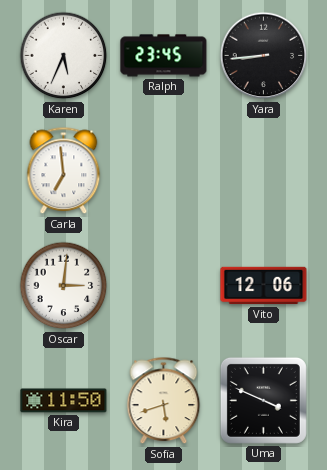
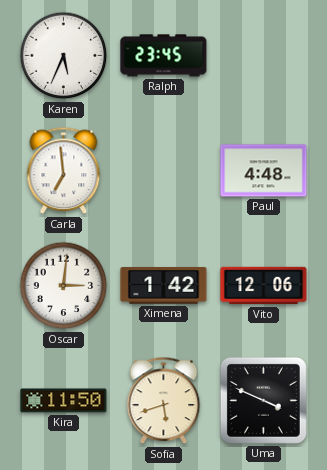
Yara: 8:44 -> none (264, 56)
Paul: none -> 4:48 (264, 171)
Ximena: none -> 1:42 (164, 286)
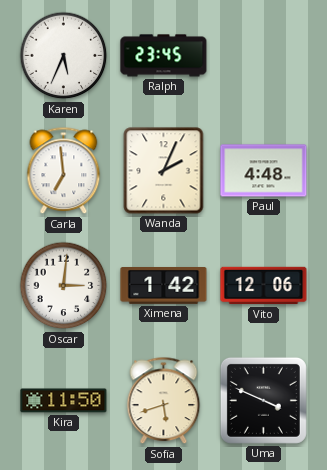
Wanda: none -> 2:04 (164, 171)
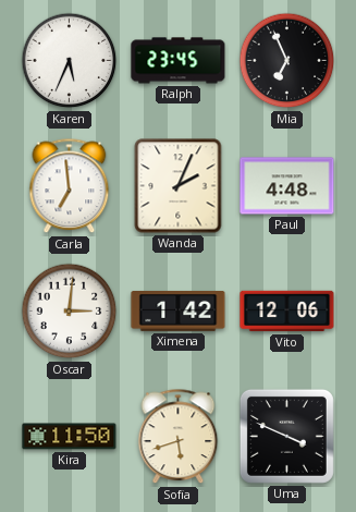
Mia: none -> 6:56 (287, 61)
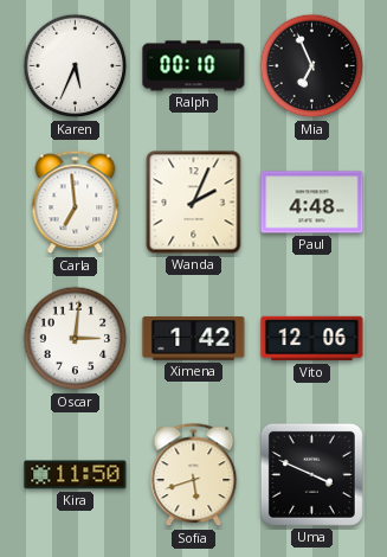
Ralph: 23:45 -> 00:10 (194, 66)
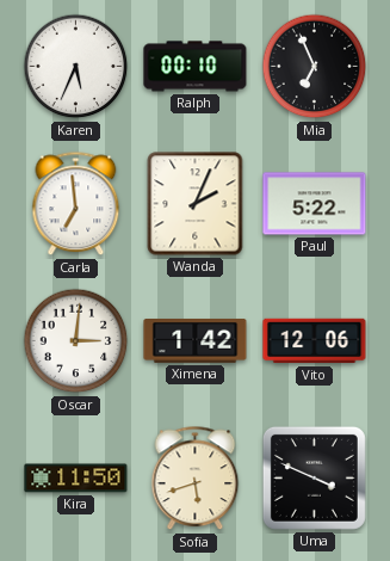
Paul: 4:48 -> 5:22 (315, 204)
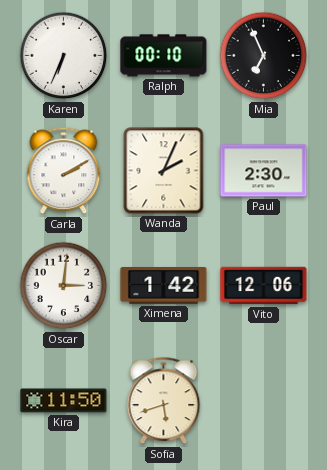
Karen: 5:34 -> 6:34 (64, 56)
Carla: 6:59 -> 2:10 (64, 171)
Paul: 5:22 -> 2:30 (264, 171)
Uma: 3:49 -> none (314, 477)
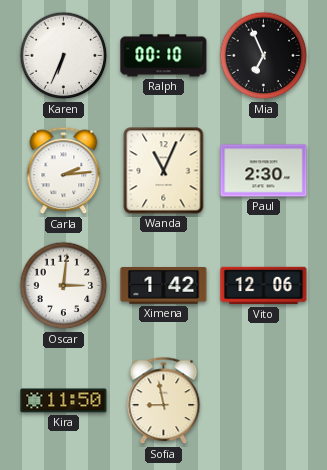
Carla: 2:10 -> 2:14 (64, 171)
Wanda: 2:04 -> 11:04 (164, 171)
Sofia: 5:42 -> 8:58 (164, 401)
